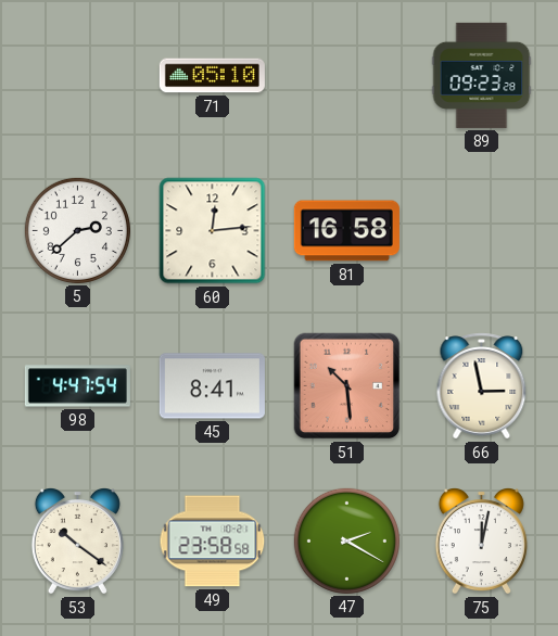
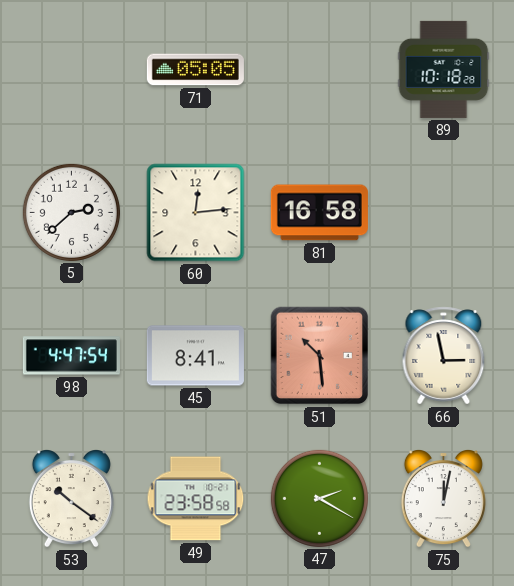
71: 05:10 -> 05:05 (195, 70)
89: 09:23 -> 10:18 (444, 69)
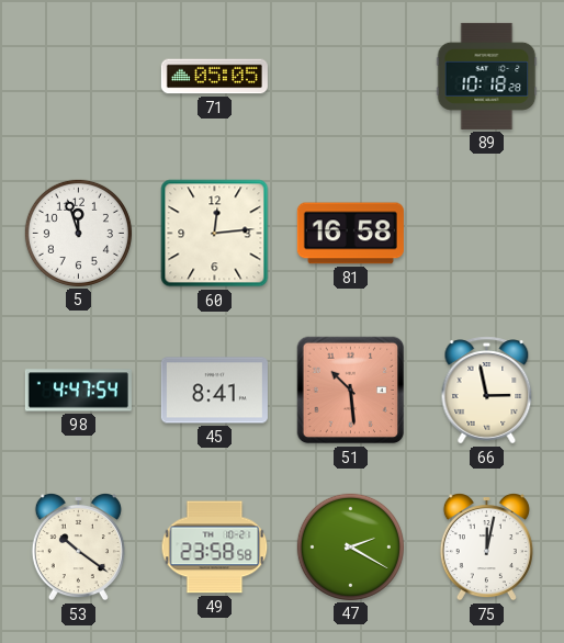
5: 2:38 -> 11:57 (78, 233)
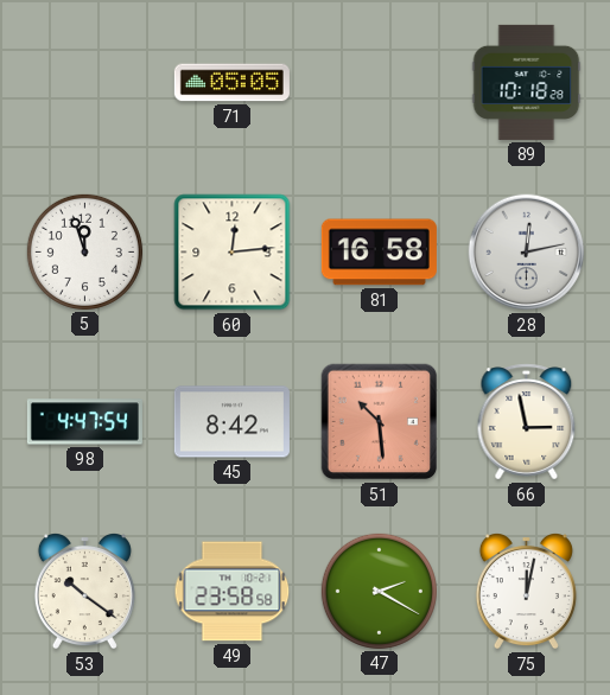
28: none -> 12:13 (527, 253)
45: 8:41 -> 8:42 (231, 422)
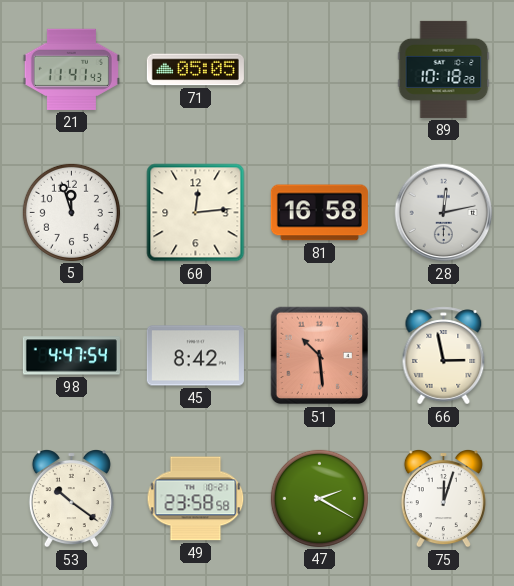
21: none -> 11:41 (71, 69)
75: 12:02 -> 12:03 (443, 499)
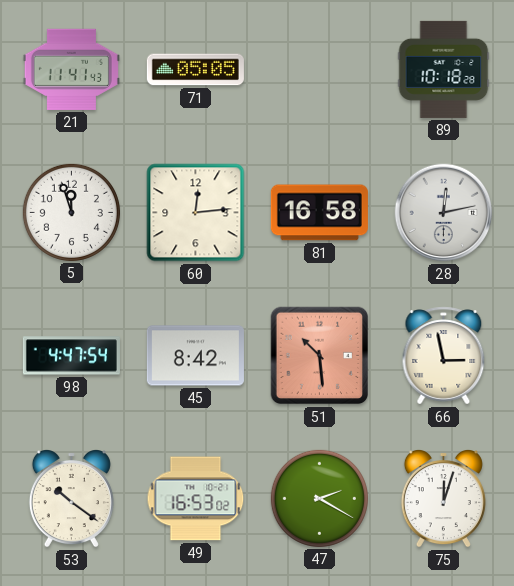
49: 23:58 -> 16:53 (196, 499)
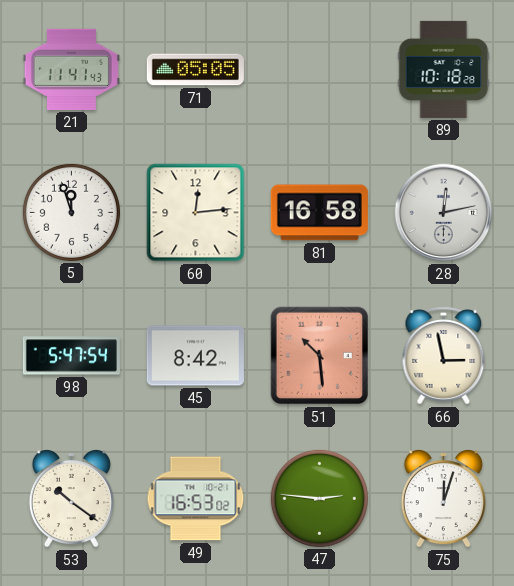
98: 4:47 -> 5:47 (71, 356)
47: 2:20 -> 2:46 (319, 498)
